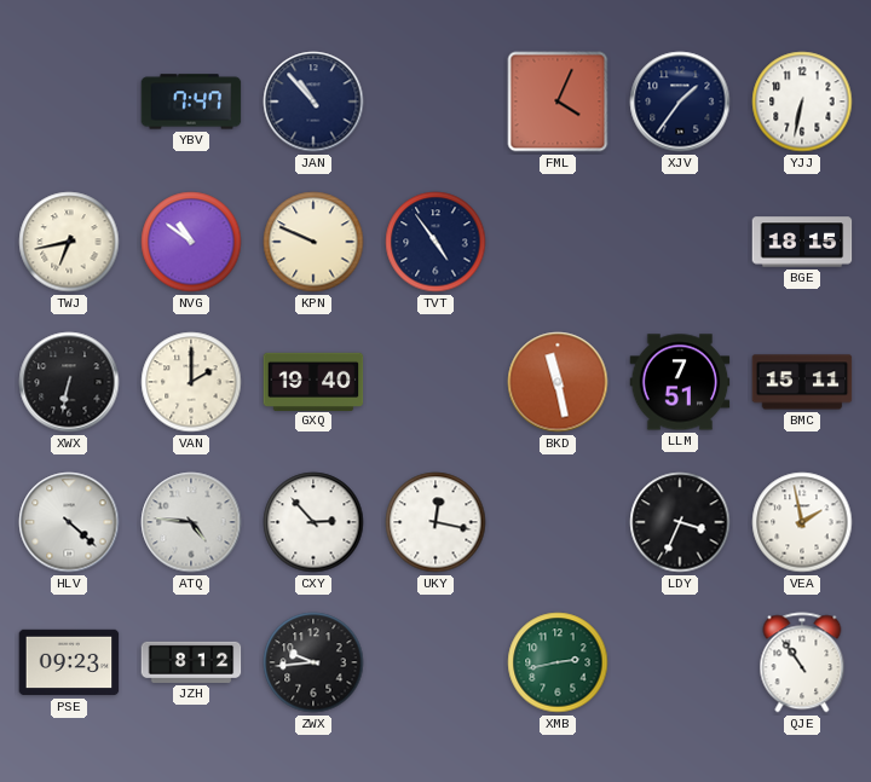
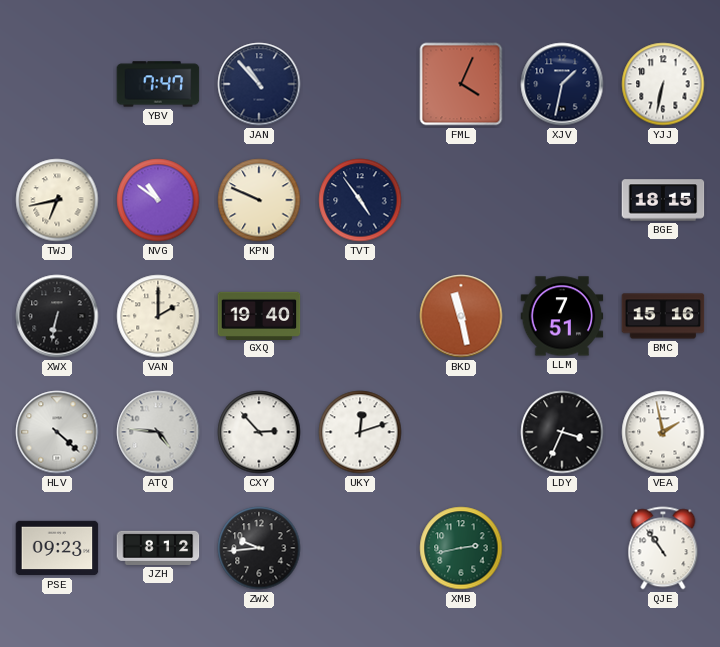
XJV: 1:36 -> 1:32 (562, 84)
BMC: 15:11 -> 15:16 (663, 316)
UKY: 12:17 -> 12:12 (360, 432)
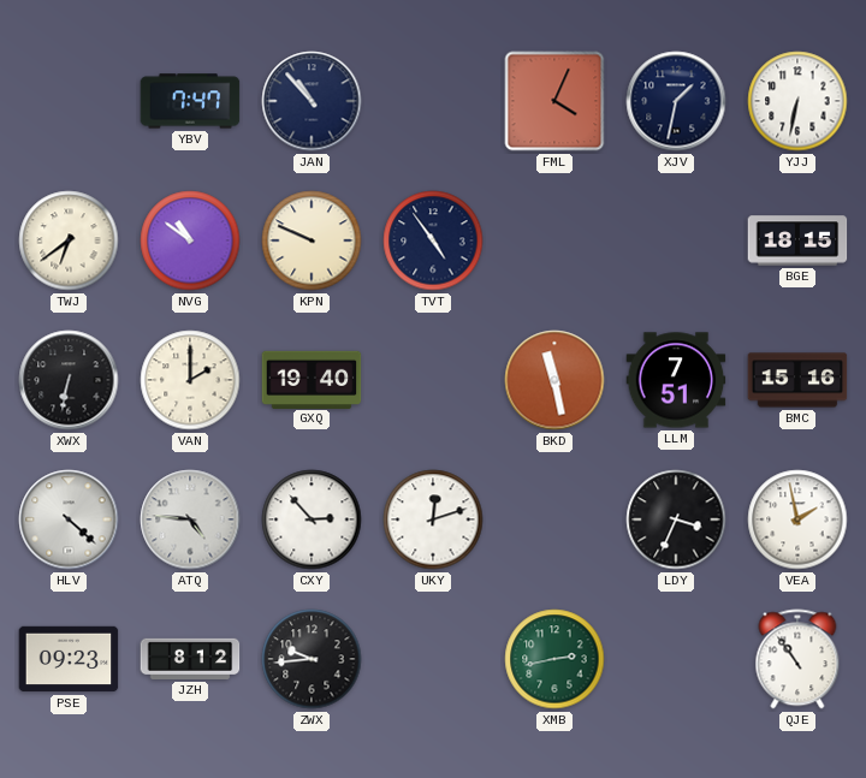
TWJ: 6:43 -> 6:39 (69, 240)
